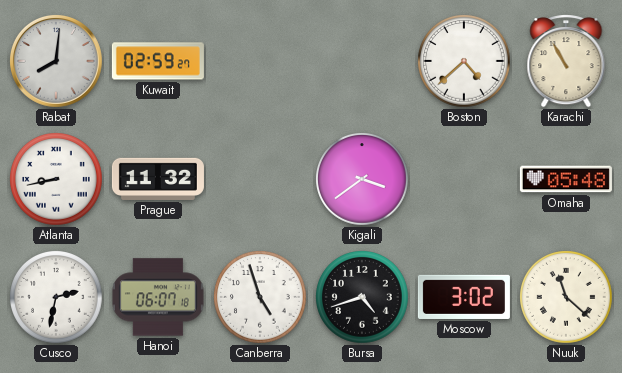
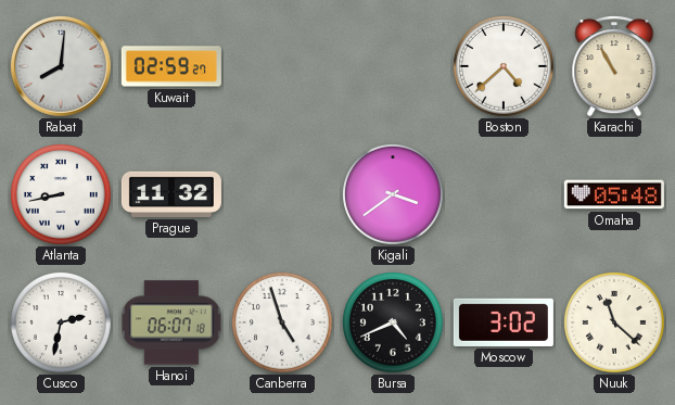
Bursa: 4:42 -> 4:41 (393, 322)
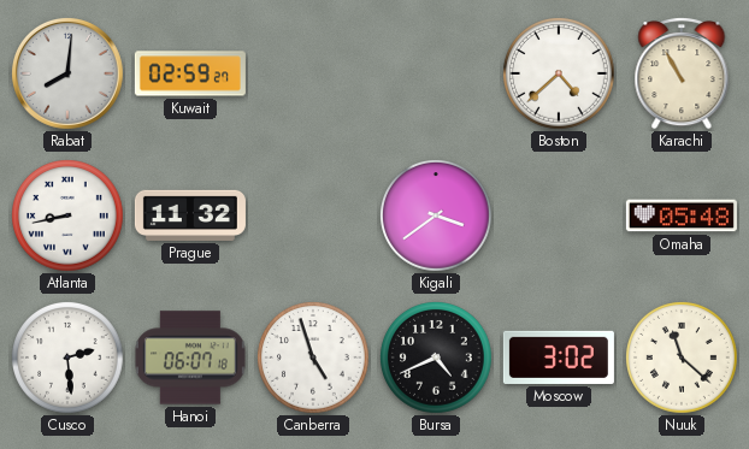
Cusco: 2:32 -> 2:29 (67, 358)
